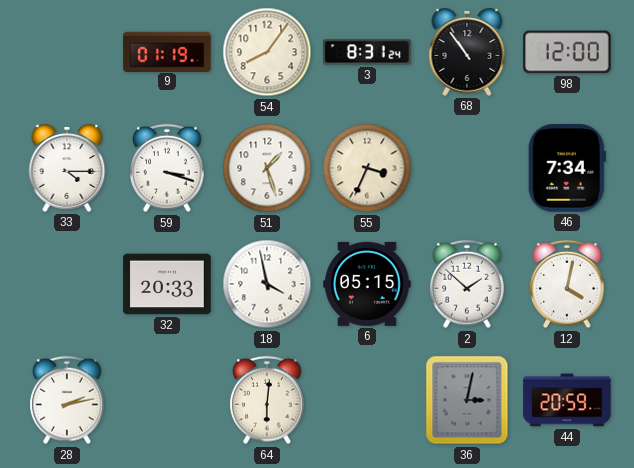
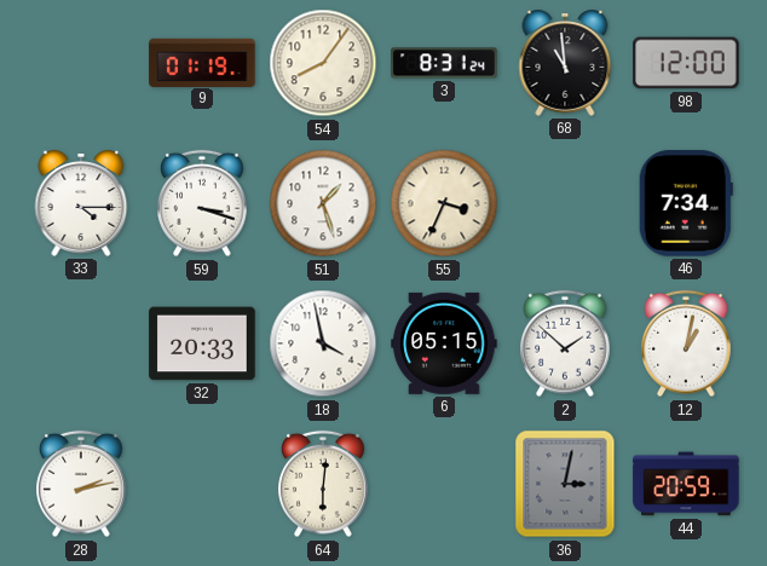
68: 10:54 -> 10:59 (565, 63)
12: 4:02 -> 1:02 (686, 343)
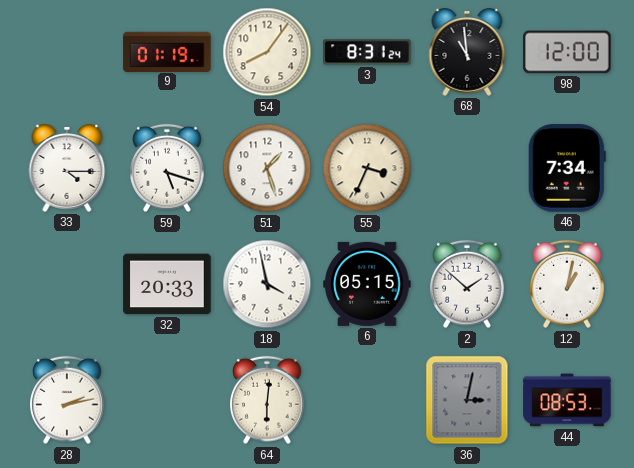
59: 3:18 -> 5:18 (167, 168)
44: 20:59 -> 08:53 (567, 400)
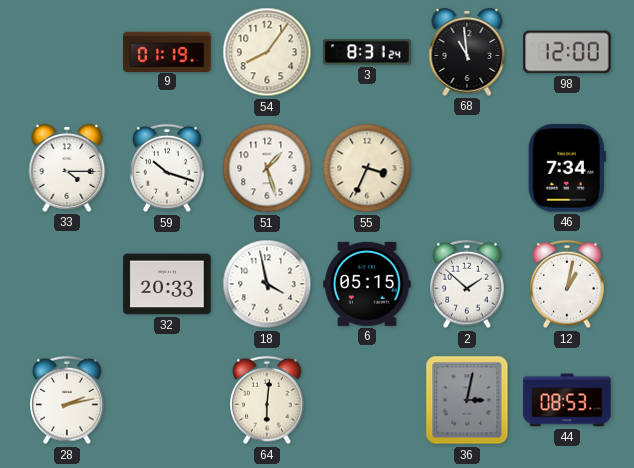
59: 5:18 -> 10:18 (167, 168)
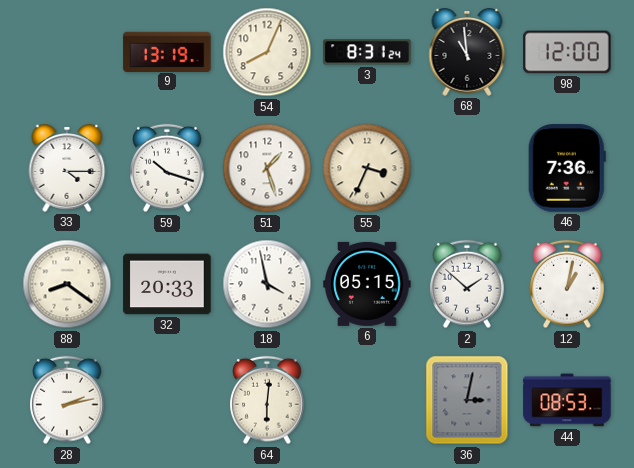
9: 01:19 -> 13:19 (167, 51)
54: 8:06 -> 8:04 (267, 52)
46: 7:34 -> 7:36 (567, 168)
88: none -> 8:21 (67, 284)
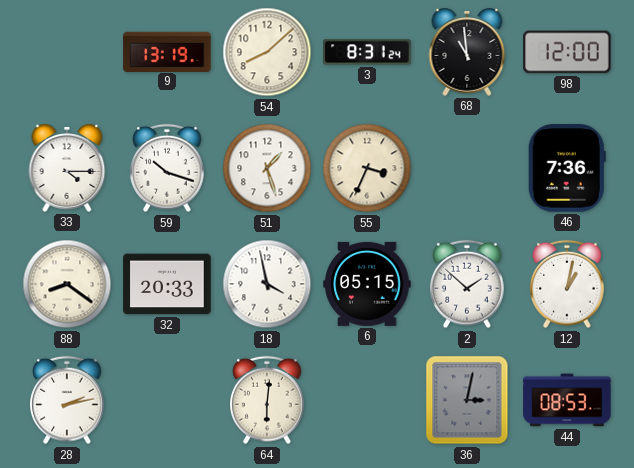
54: 8:04 -> 8:08 (267, 52)
